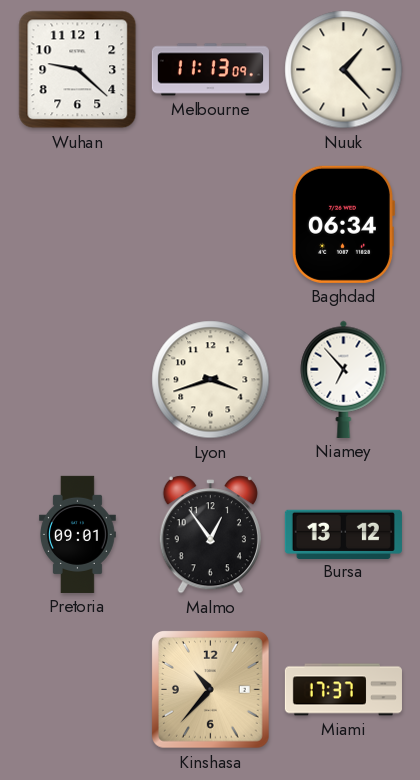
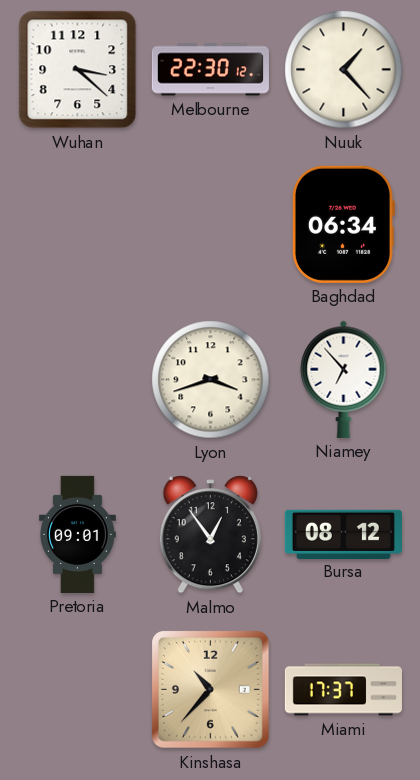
Wuhan: 9:22 -> 3:22 (78, 70)
Melbourne: 11:13 -> 22:30 (210, 70)
Bursa: 13:12 -> 08:12 (343, 534)
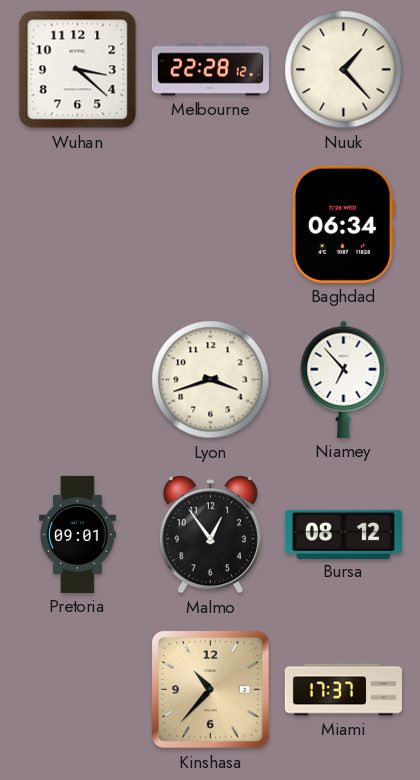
Melbourne: 22:30 -> 22:28 (210, 70)
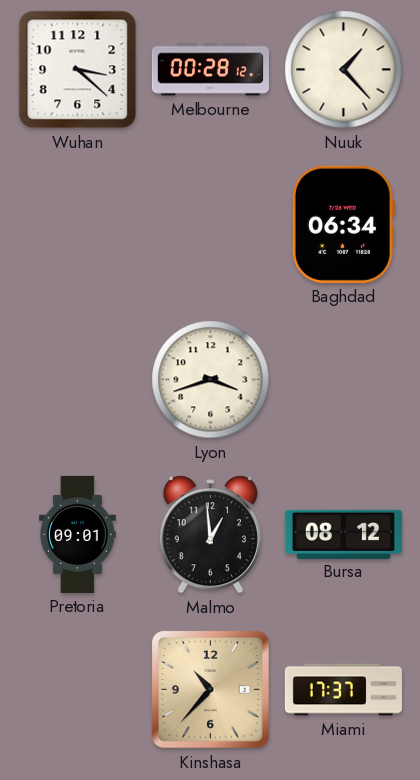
Melbourne: 22:28 -> 00:28 (210, 70)
Niamey: 6:53 -> none (344, 379)
Malmo: 12:54 -> 12:59 (210, 535)
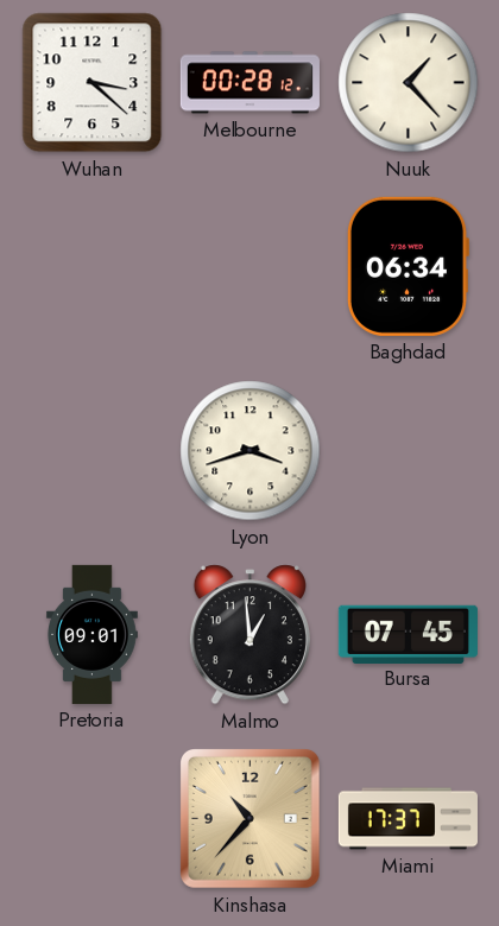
Bursa: 08:12 -> 07:45 (408, 634)
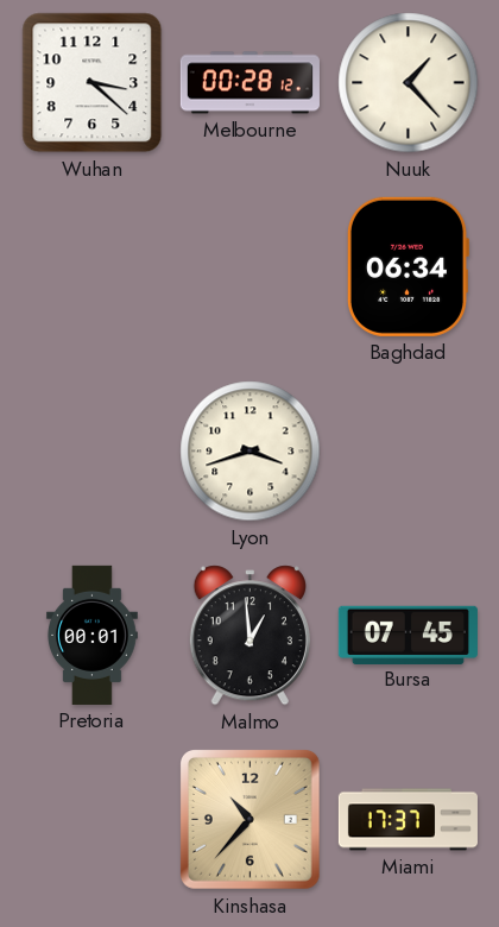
Pretoria: 09:01 -> 00:01 (93, 635)
